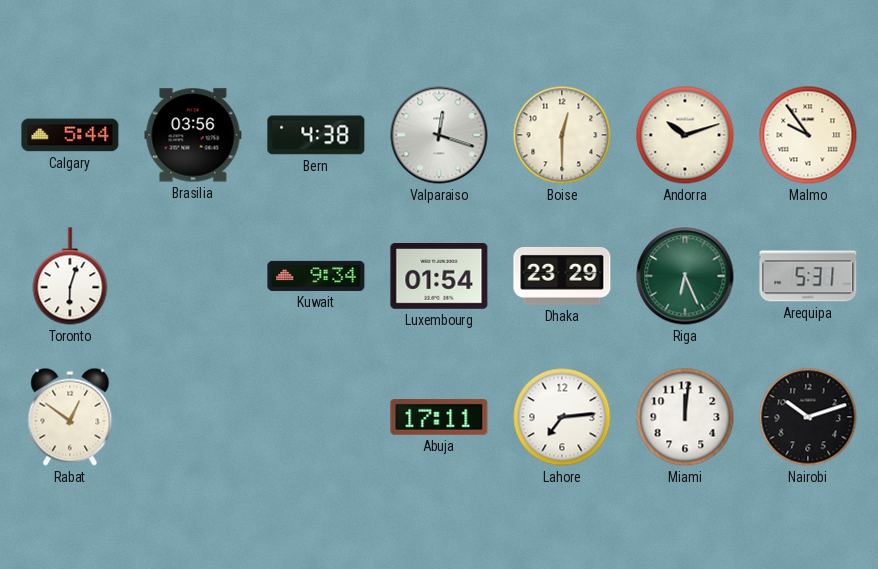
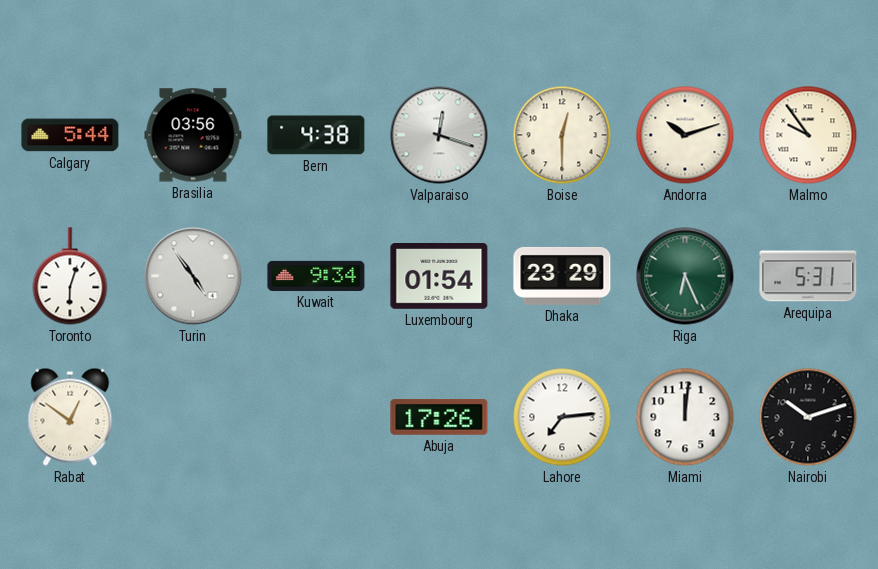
Turin: none -> 4:54 (193, 276)
Abuja: 17:11 -> 17:26 (439, 418)
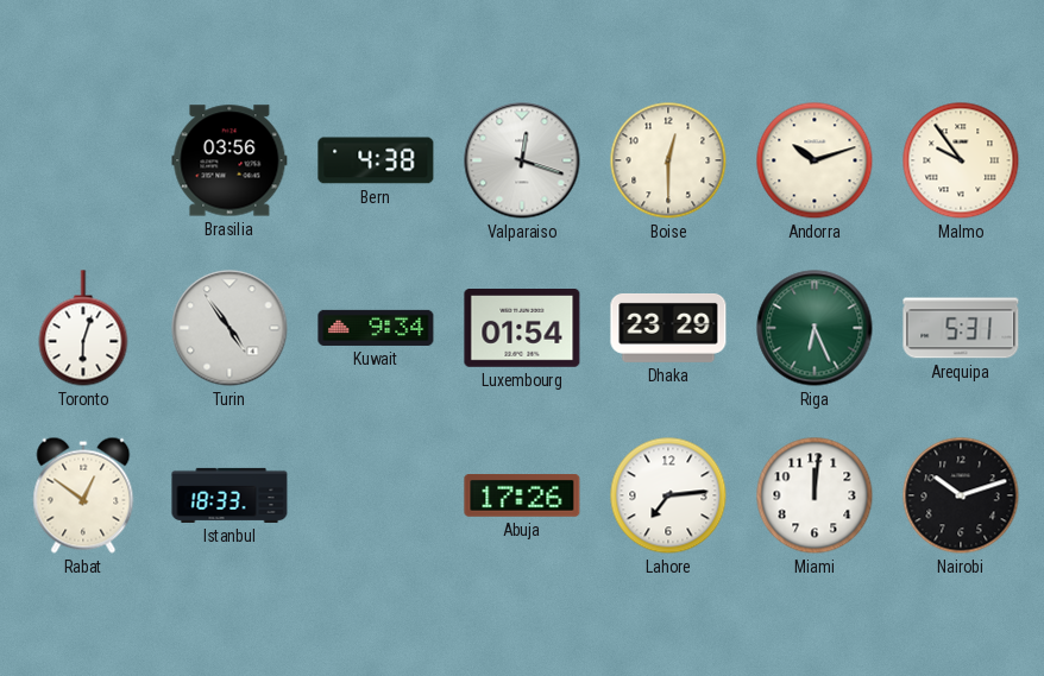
Calgary: 5:44 -> none (70, 135)
Istanbul: none -> 18:33 (229, 495)
